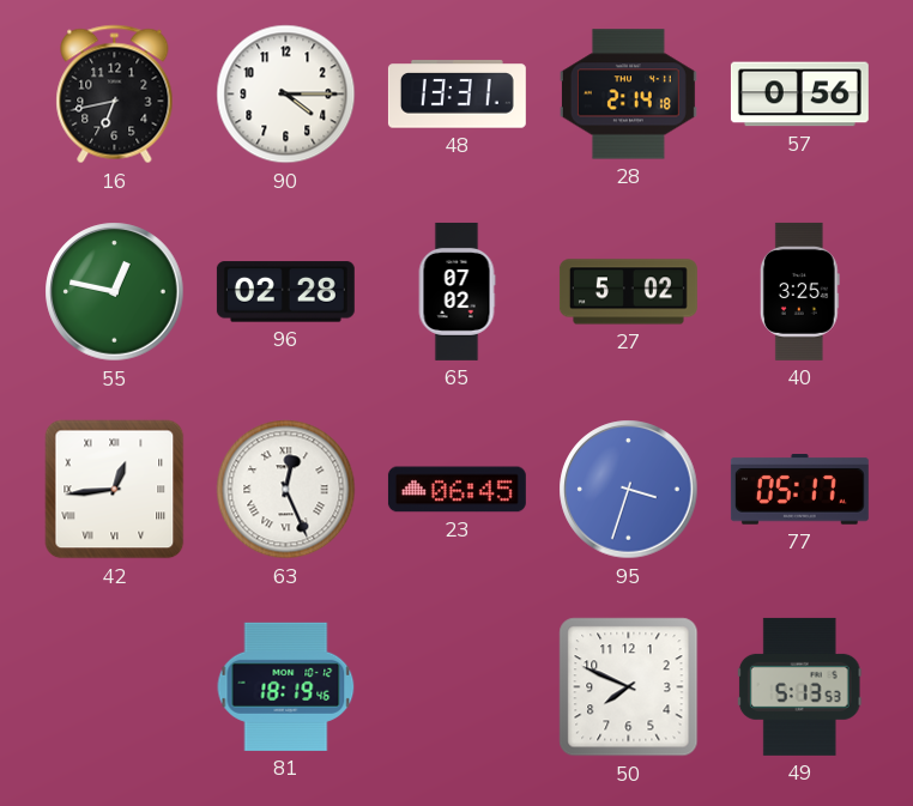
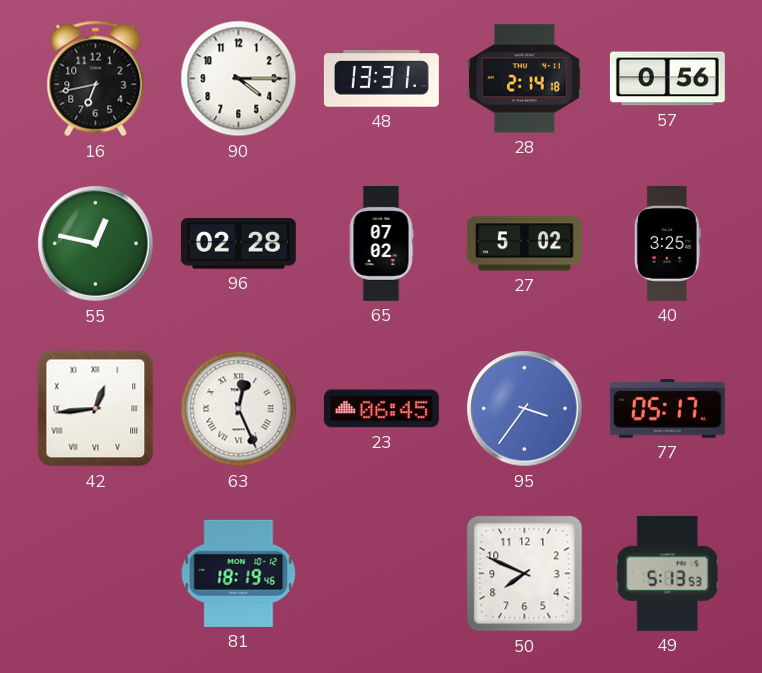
95: 3:33 -> 3:36 (525, 409)
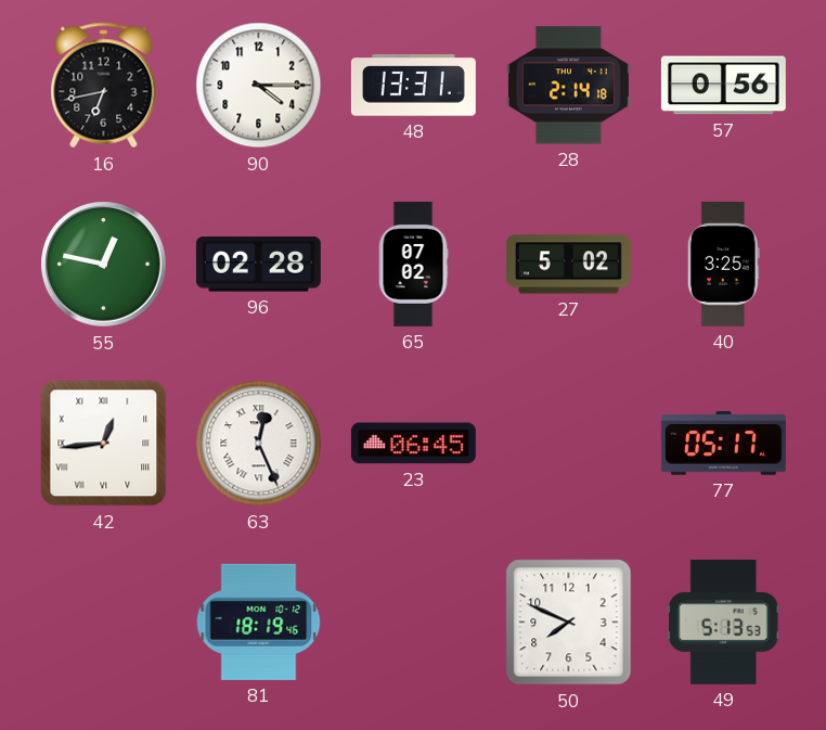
95: 3:36 -> none (525, 409)
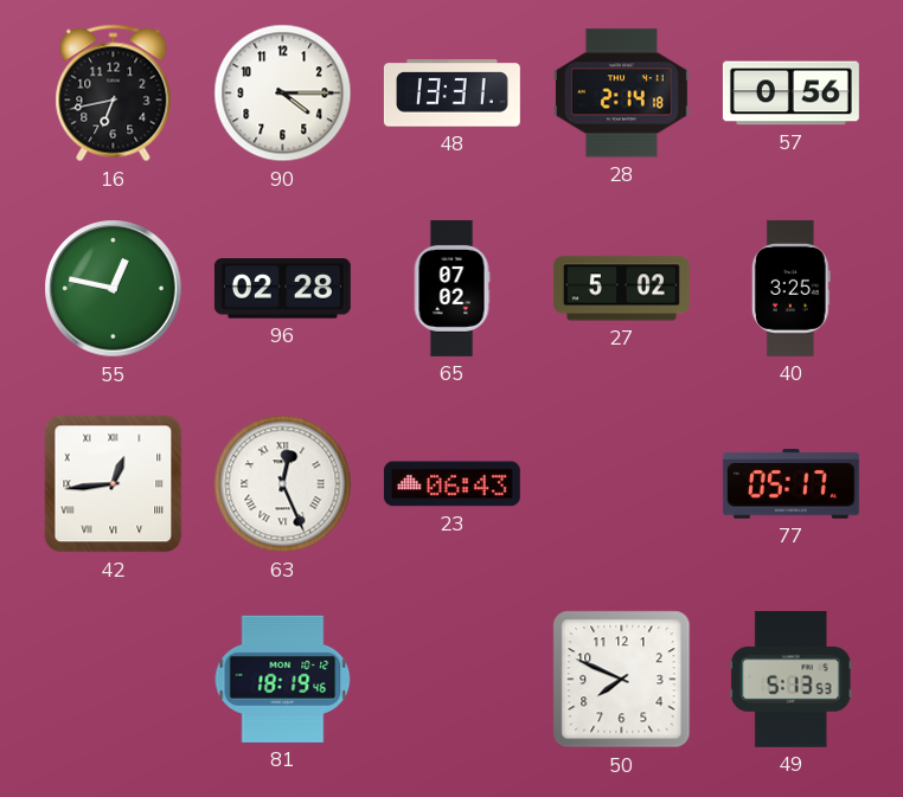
23: 06:45 -> 06:43 (451, 484)
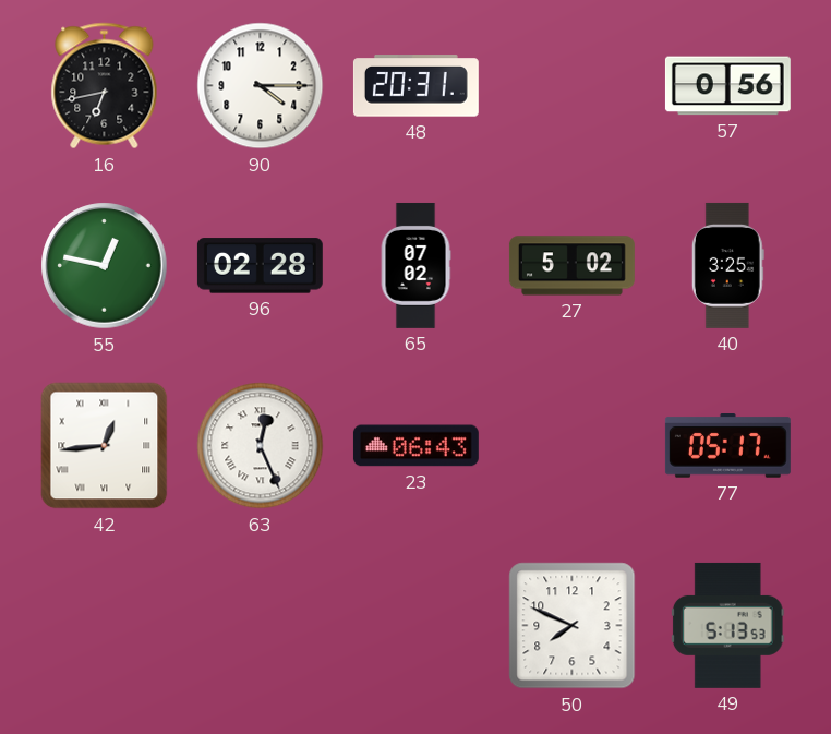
48: 13:31 -> 20:31 (415, 86)
28: 2:14 -> none (621, 94)
81: 18:19 -> none (283, 679)
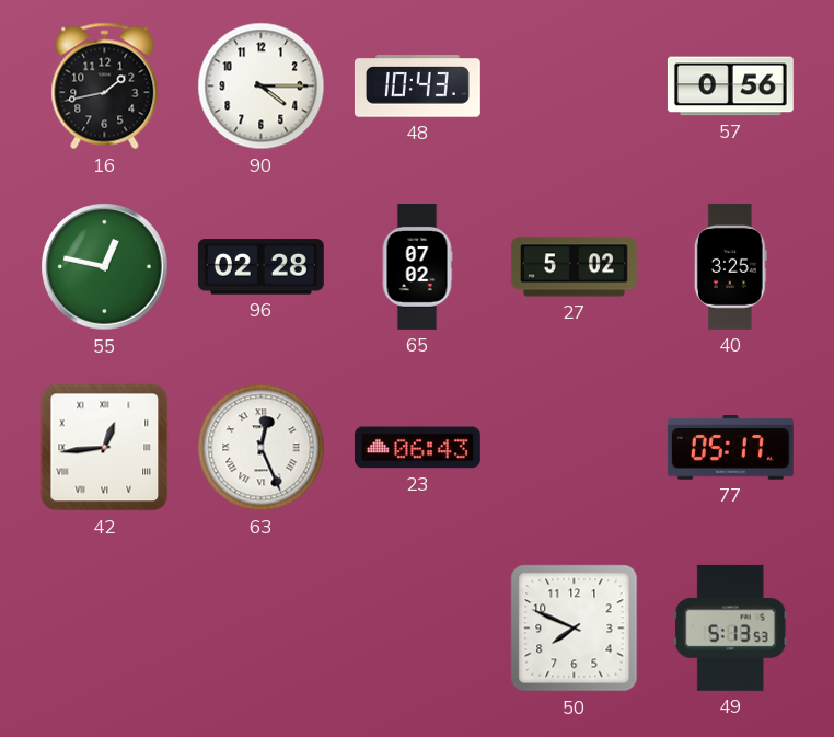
16: 6:43 -> 1:43 (105, 87)
48: 20:31 -> 10:43 (417, 87)
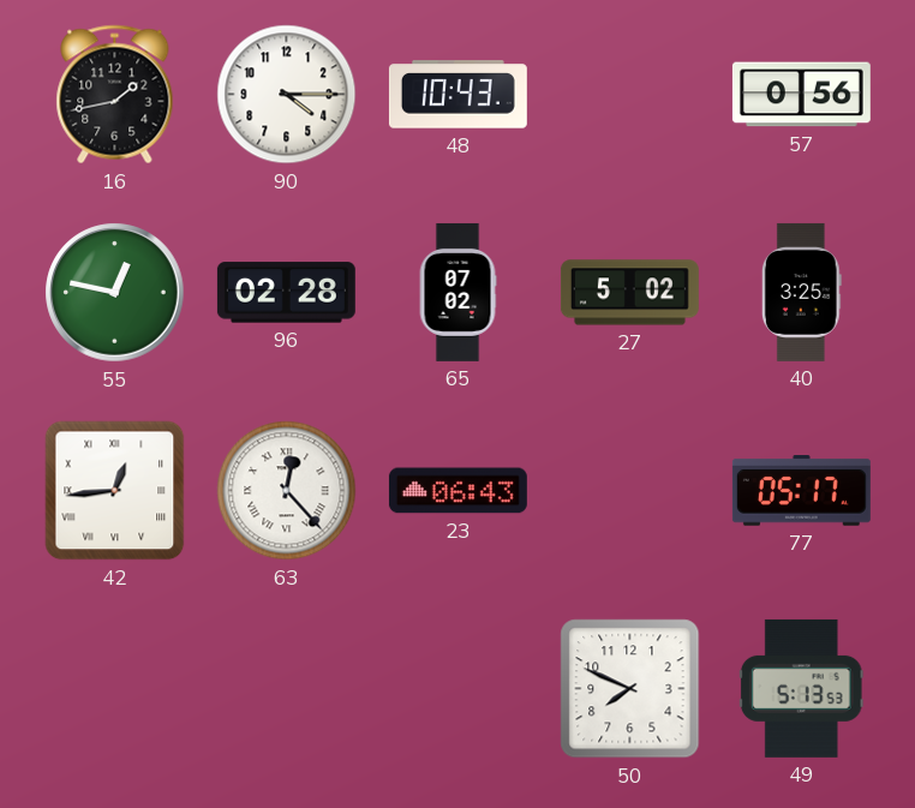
63: 12:26 -> 12:23 (287, 491)
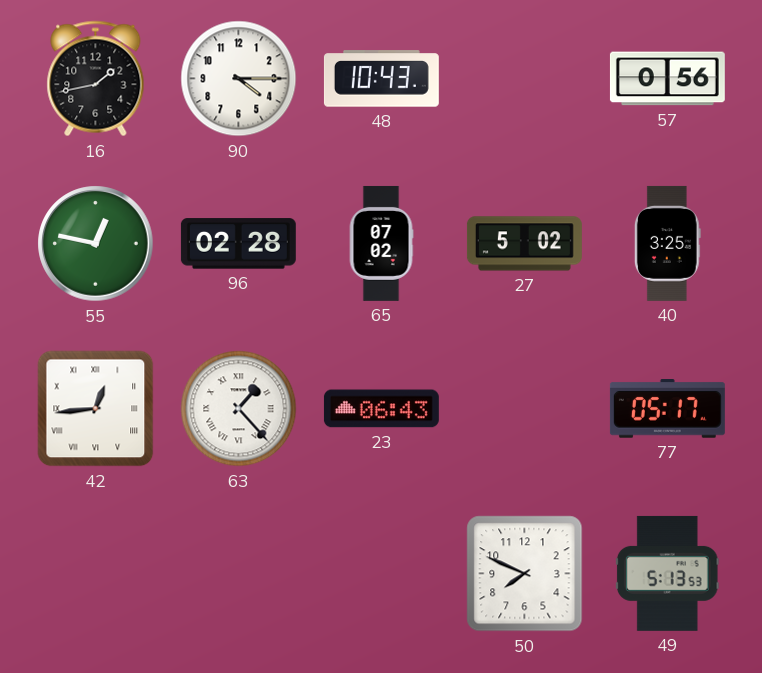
63: 12:23 -> 1:23 (239, 409)
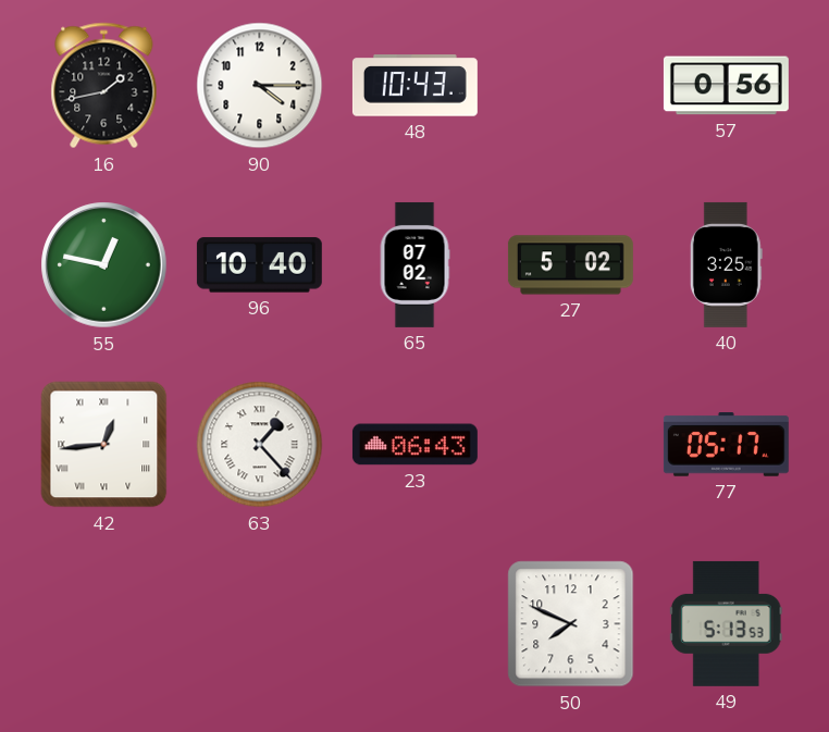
96: 02:28 -> 10:40 (259, 265)
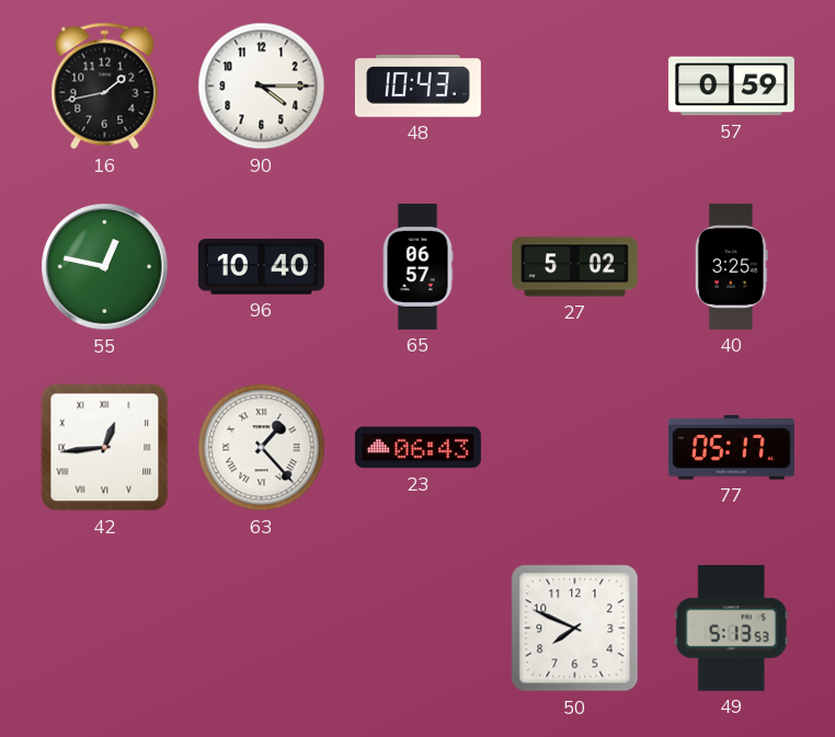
57: 0:56 -> 0:59 (731, 87)
65: 07:02 -> 06:57 (417, 266)
